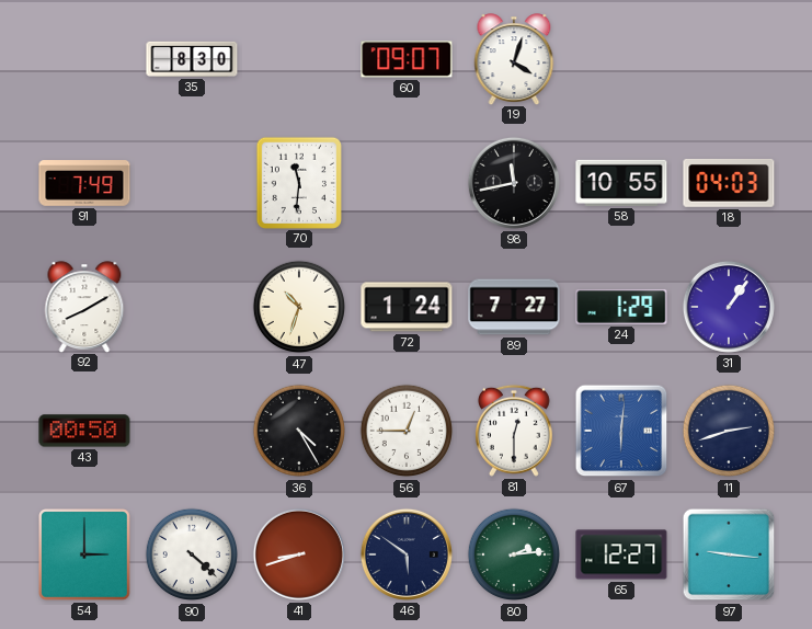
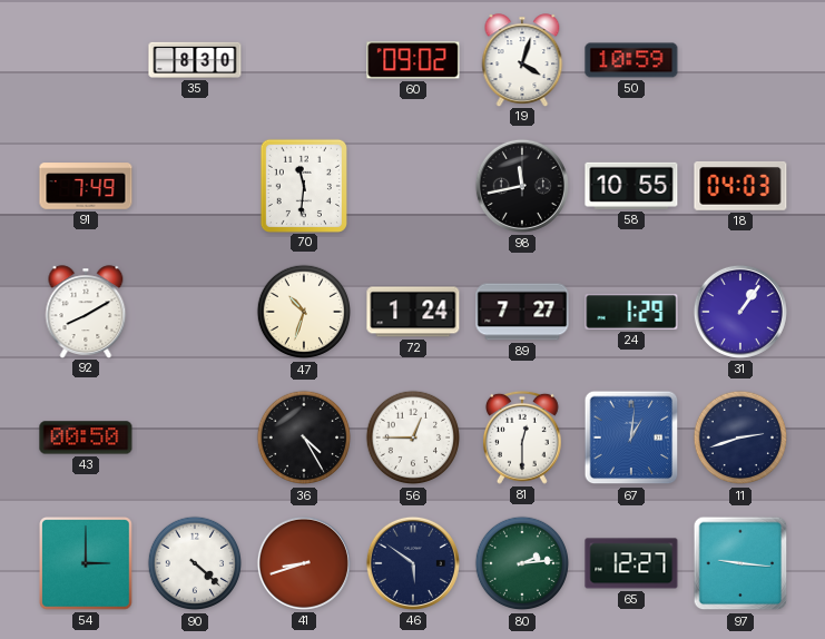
60: 09:07 -> 09:02 (413, 60)
50: none -> 10:59 (631, 60)
67: 6:01 -> 1:01 (631, 438)
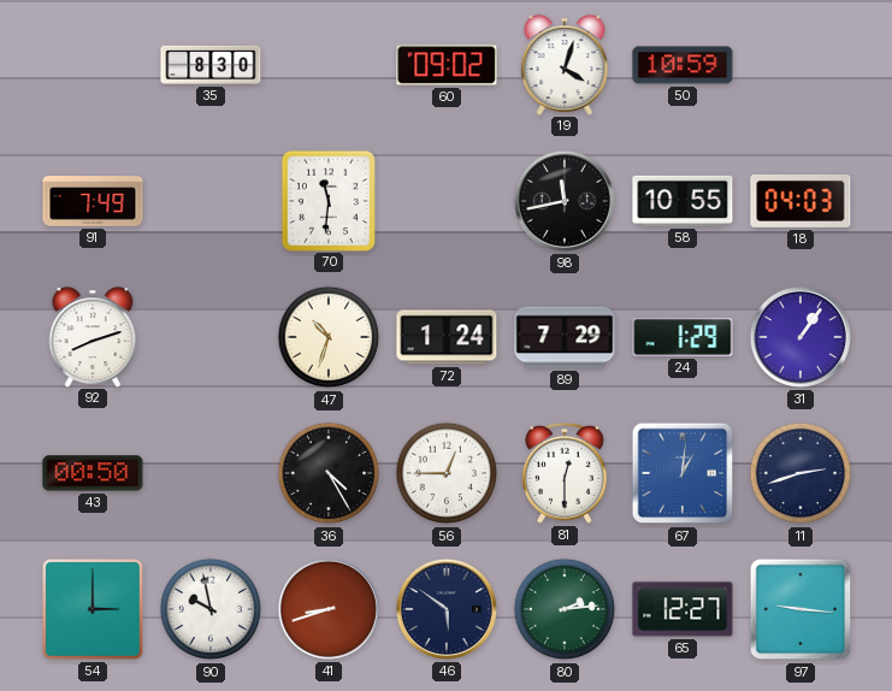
92: 8:10 -> 8:12 (93, 337)
89: 7:27 -> 7:29 (565, 337)
90: 4:22 -> 9:58 (211, 609)
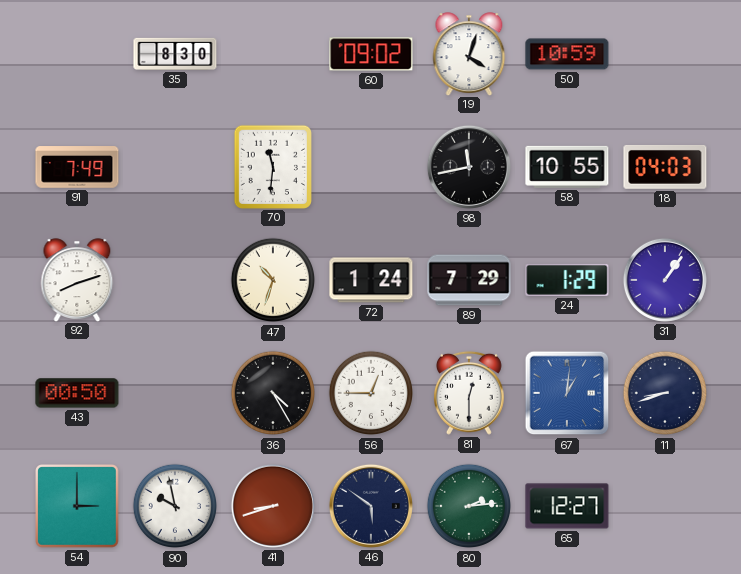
11: 2:42 -> 8:42 (665, 393)
97: 9:16 -> none (801, 609)
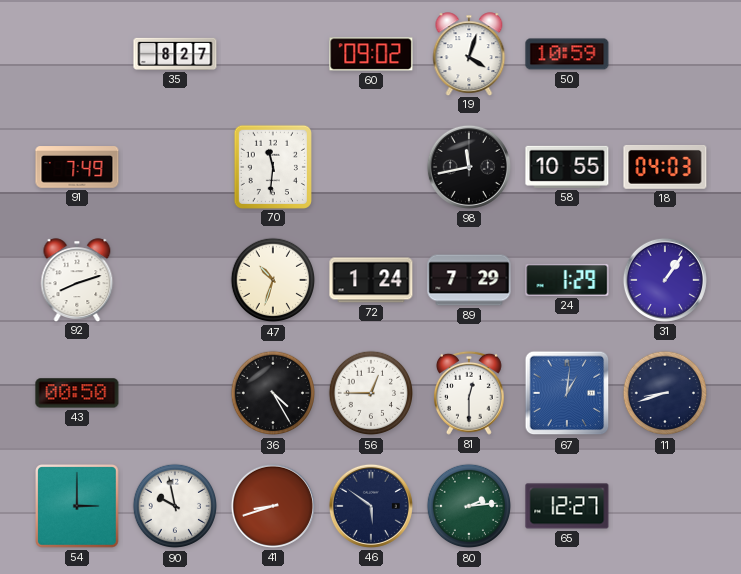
35: 8:30 -> 8:27 (175, 54)
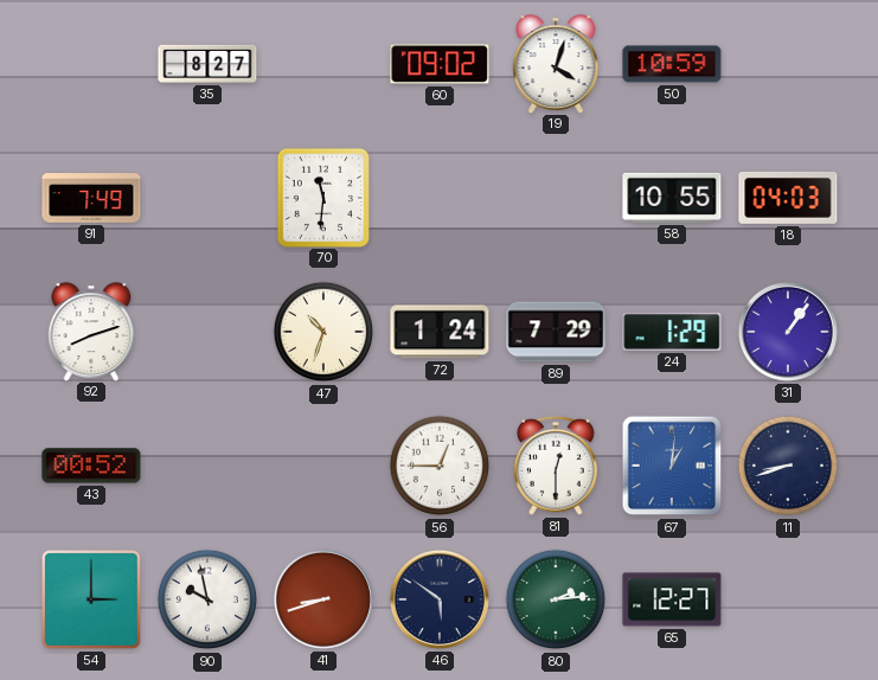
98: 11:43 -> none (469, 167)
43: 00:50 -> 00:52 (91, 466)
36: 4:25 -> none (273, 393)
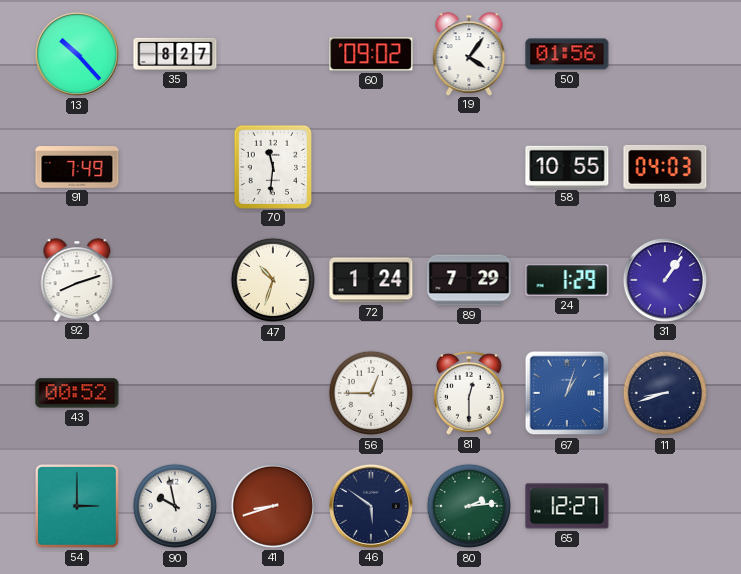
13: none -> 10:23 (77, 54)
19: 4:03 -> 4:06 (469, 54)
50: 10:59 -> 01:56 (567, 54)
67: 1:01 -> 1:03 (567, 393)
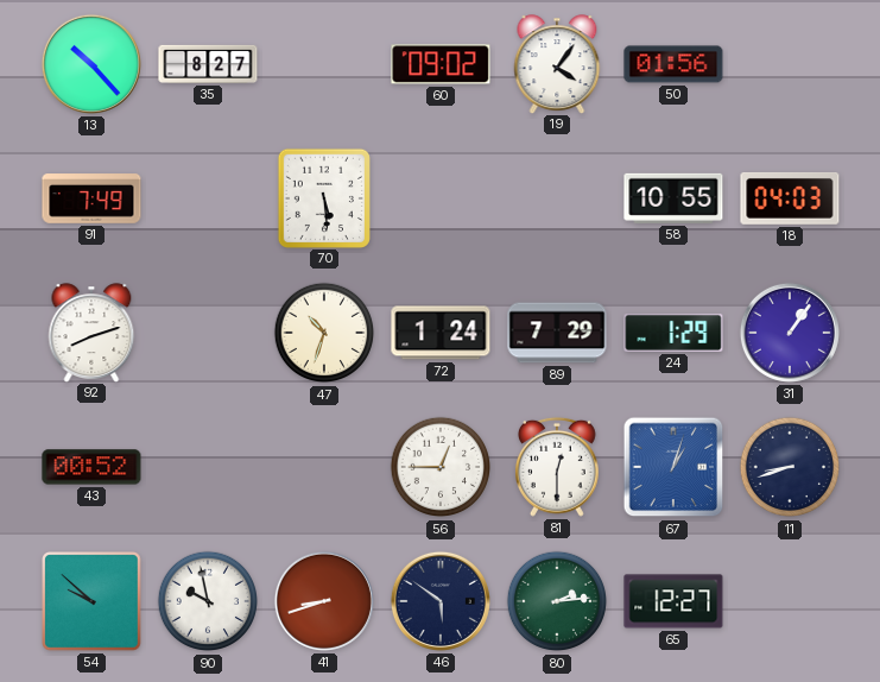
70: 11:31 -> 5:29 (324, 197)
54: 3:00 -> 9:52 (93, 602)
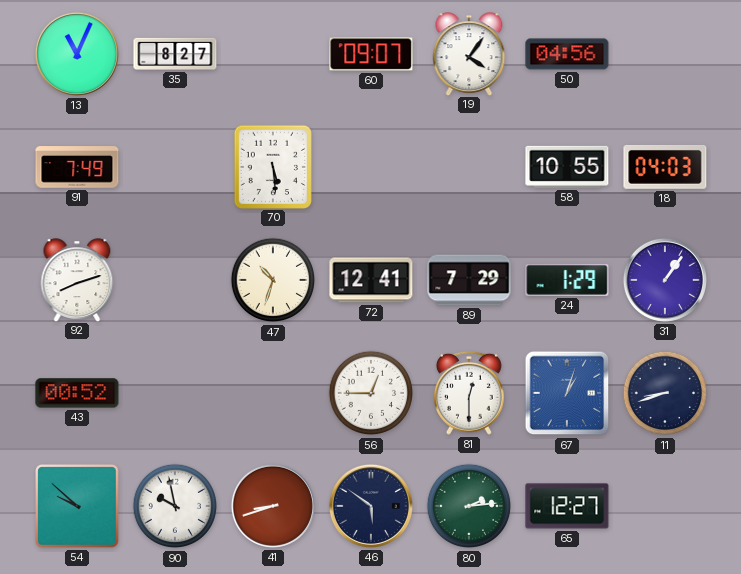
13: 10:23 -> 11:04 (77, 54)
60: 09:02 -> 09:07 (371, 54)
50: 01:56 -> 04:56 (567, 54)
72: 1:24 -> 12:41 (371, 280)
